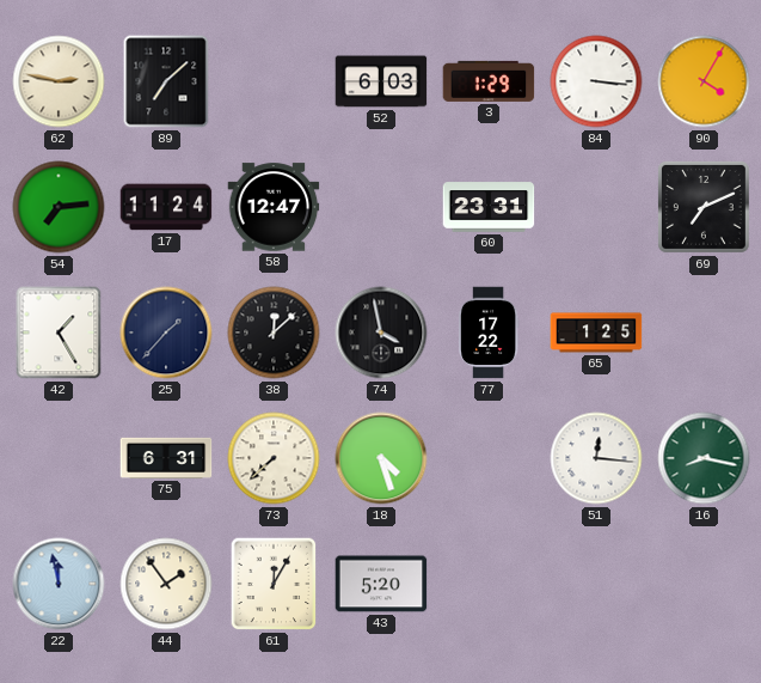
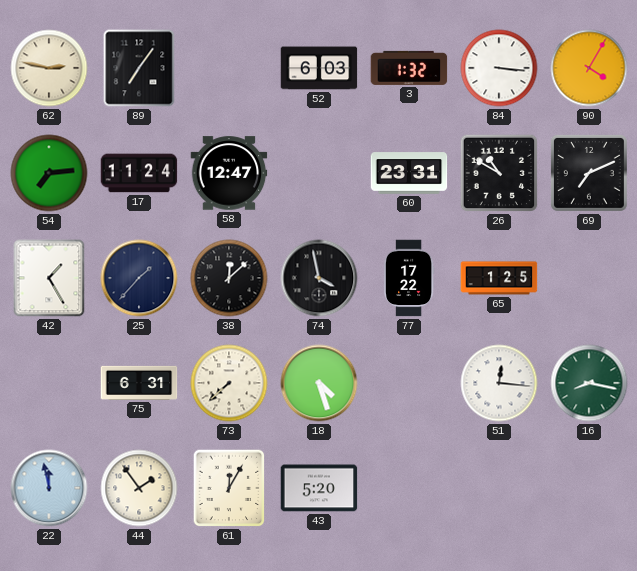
89: 7:08 -> 7:06 (139, 68)
3: 1:29 -> 1:32 (409, 68)
26: none -> 10:50 (499, 173)
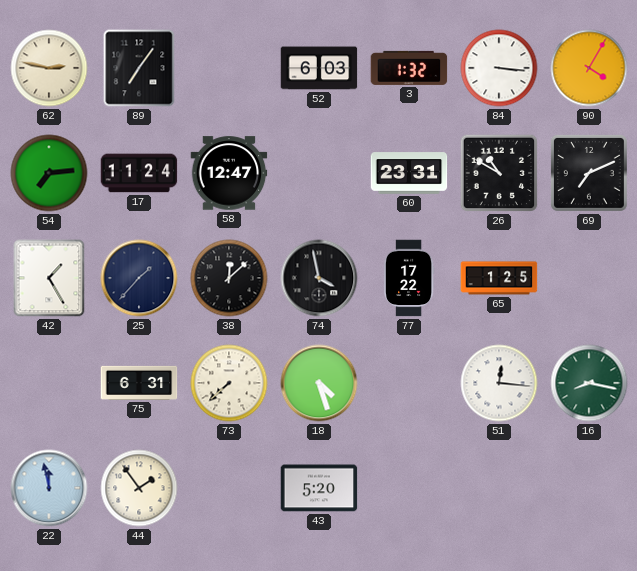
61: 12:05 -> none (229, 488)
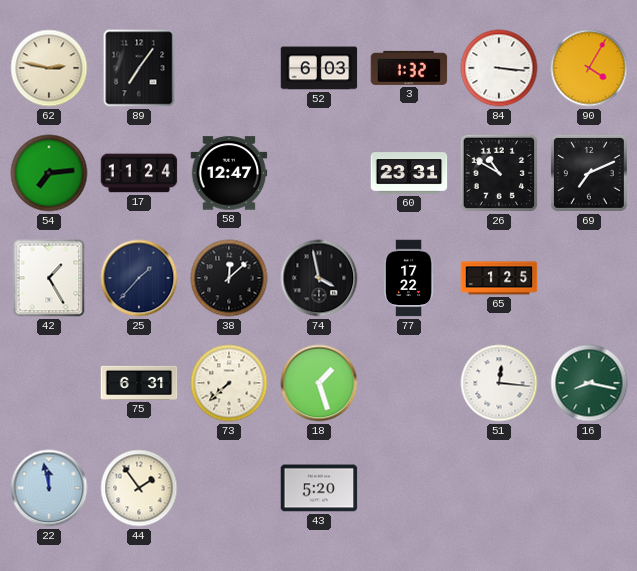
18: 4:27 -> 1:27 (319, 383)
